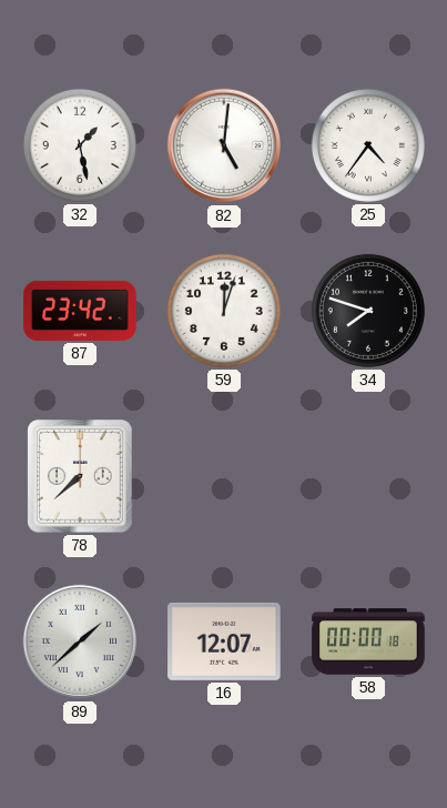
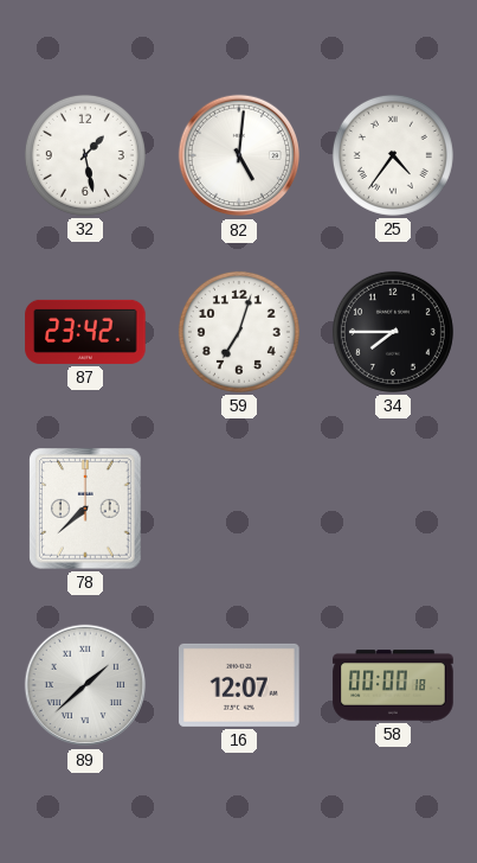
59: 12:03 -> 7:03 (239, 332)
34: 7:48 -> 7:45 (393, 332)
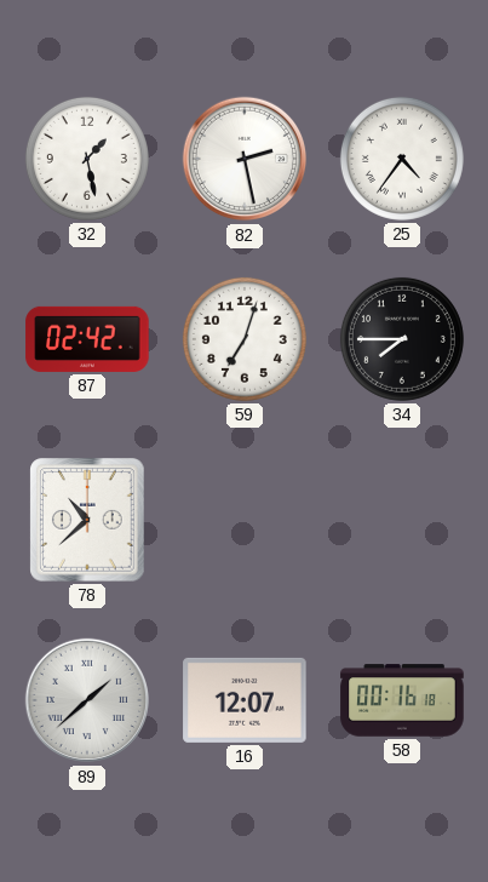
82: 5:01 -> 2:28 (245, 159)
87: 23:42 -> 02:42 (87, 339)
78: 7:38 -> 10:38 (87, 520)
58: 00:00 -> 00:16 (402, 700)
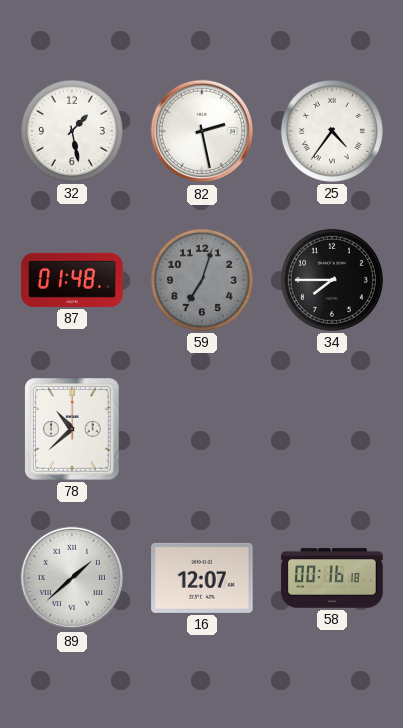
87: 02:42 -> 01:48 (72, 280)
59 dial: white -> grey (202, 280)
